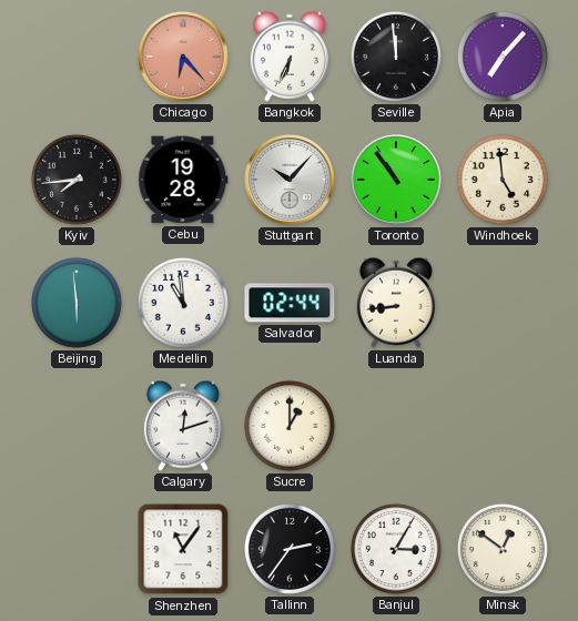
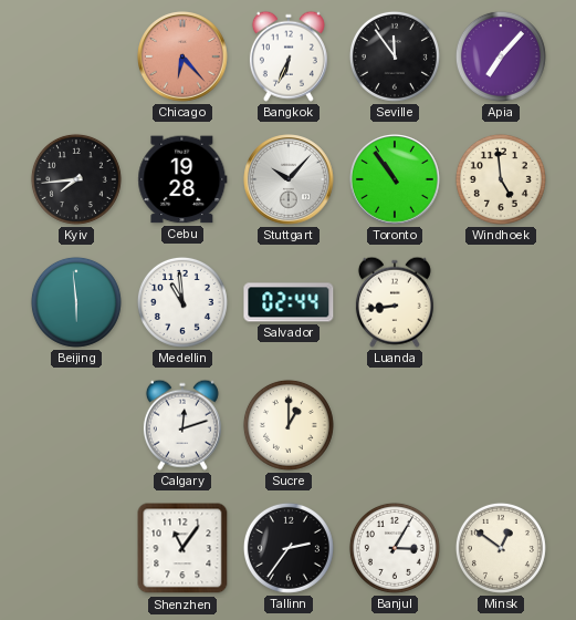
Seville: 11:59 -> 11:54 (395, 56)
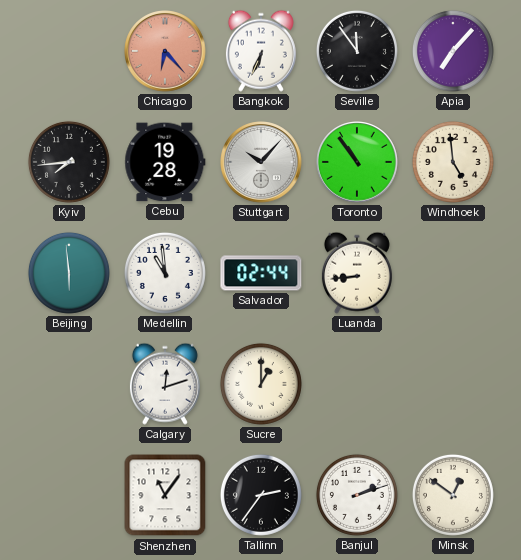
Banjul: 3:05 -> 2:12 (357, 495)
